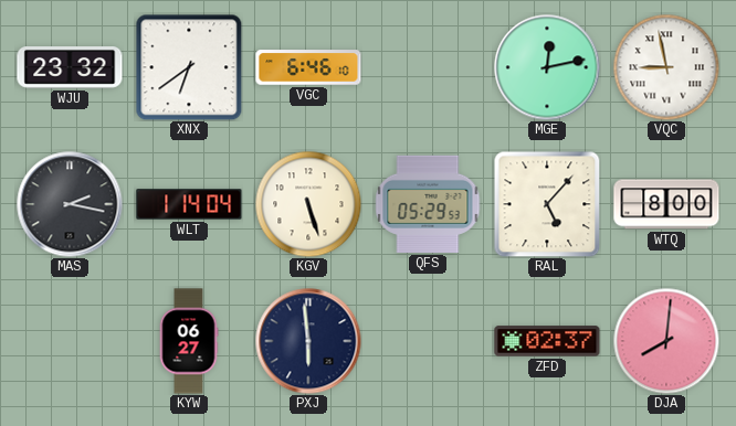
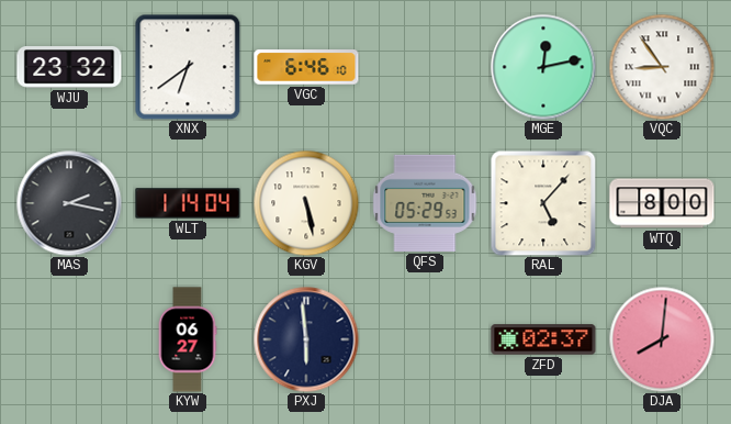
VQC: 8:58 -> 8:54 (662, 67)
KGV: 5:27 -> 5:28 (306, 203)
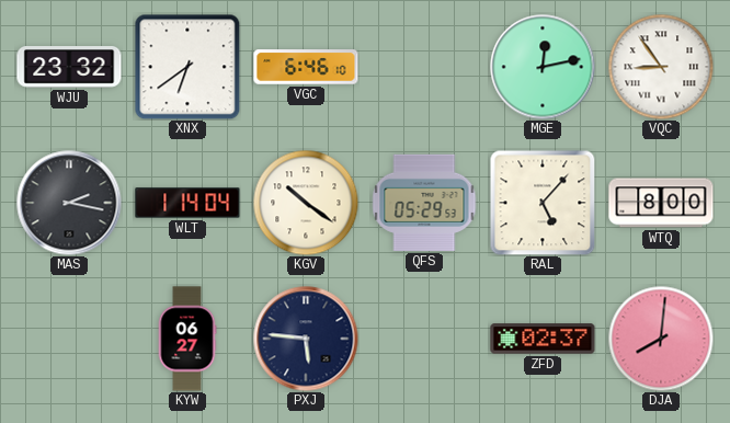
KGV: 5:28 -> 10:21 (306, 203)
PXJ: 5:59 -> 5:46 (306, 339)
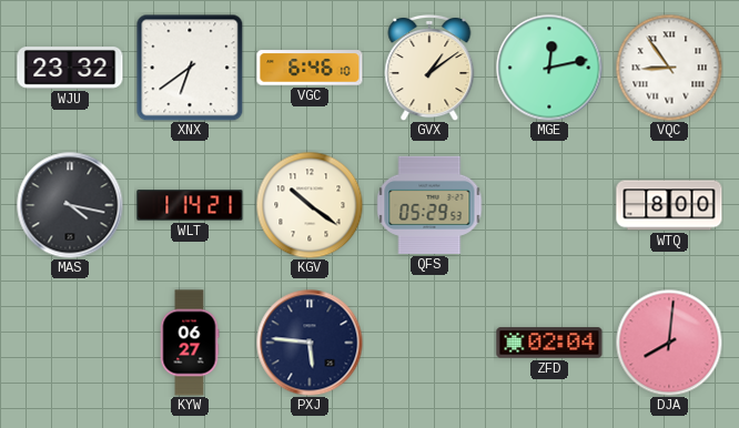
GVX: none -> 1:09 (429, 68)
MAS: 2:17 -> 4:17 (70, 205)
WLT: 1:14:04 -> 1:14:21 (190, 205)
RAL: 5:07 -> none (543, 203)
ZFD: 02:37 -> 02:04 (549, 343)
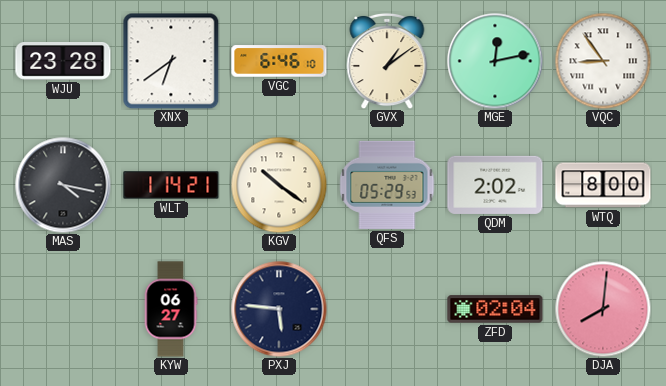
WJU: 23:32 -> 23:28 (63, 62)
QDM: none -> 2:02 (495, 185)
